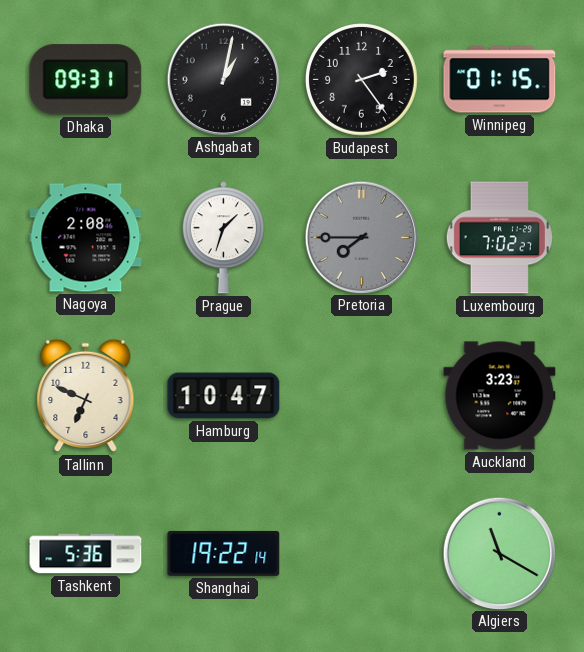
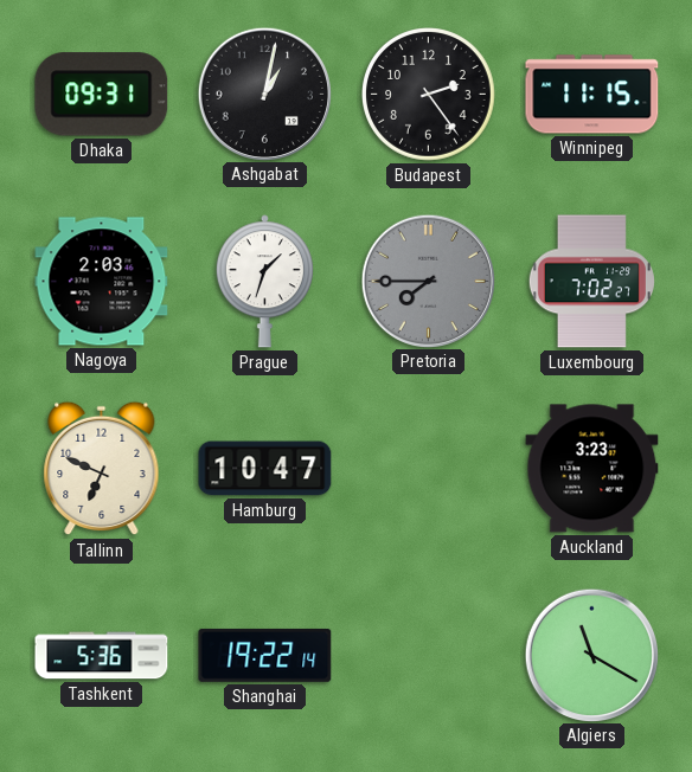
Winnipeg: 01:15 -> 11:15 (592, 95)
Nagoya: 2:08 -> 2:03 (102, 282)
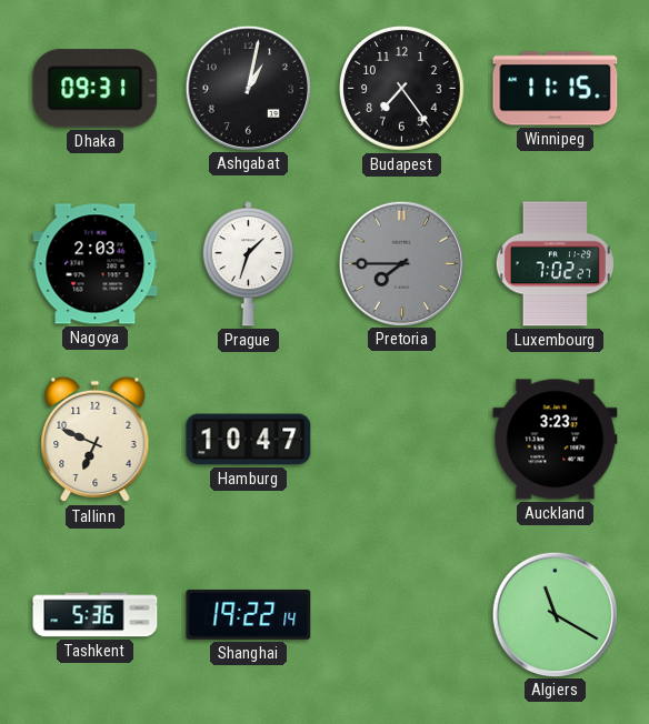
Budapest: 2:24 -> 7:24 (402, 89)
